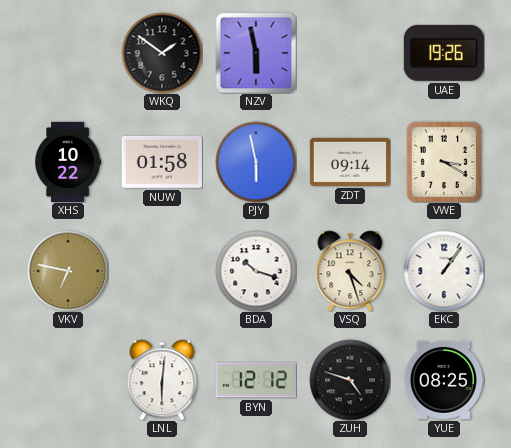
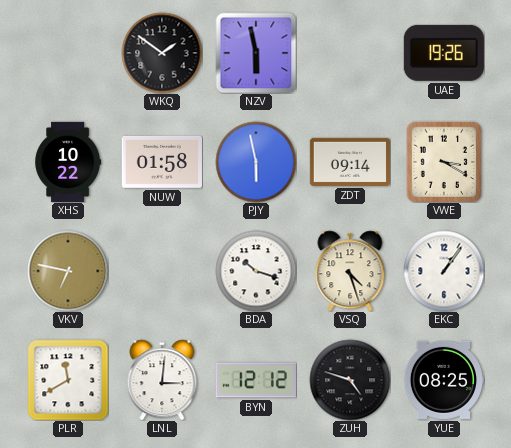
PLR: none -> 11:40 (68, 380)
LNL: 6:01 -> 3:01 (162, 380)
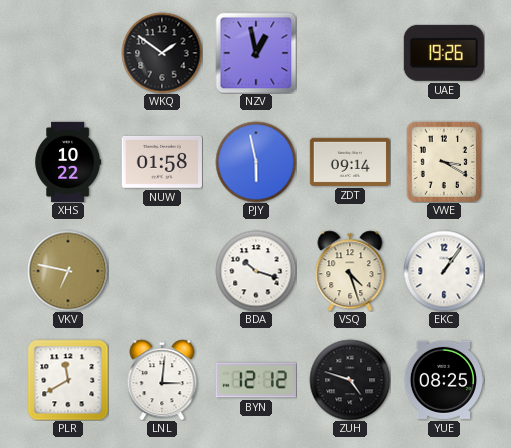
NZV: 5:58 -> 12:58 (256, 53)
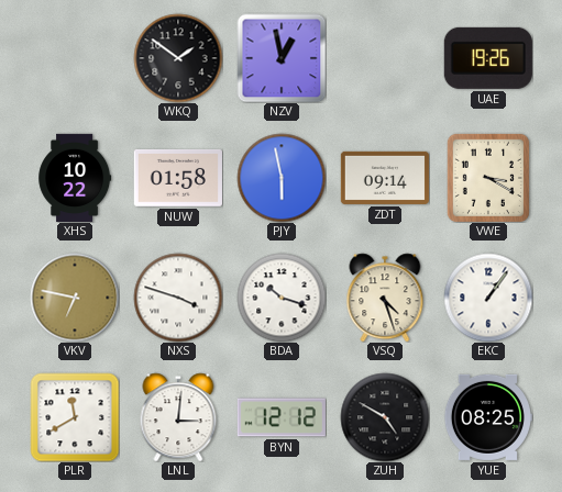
NXS: none -> 3:48 (178, 298)
ZUH: 4:48 -> 4:50 (385, 417)
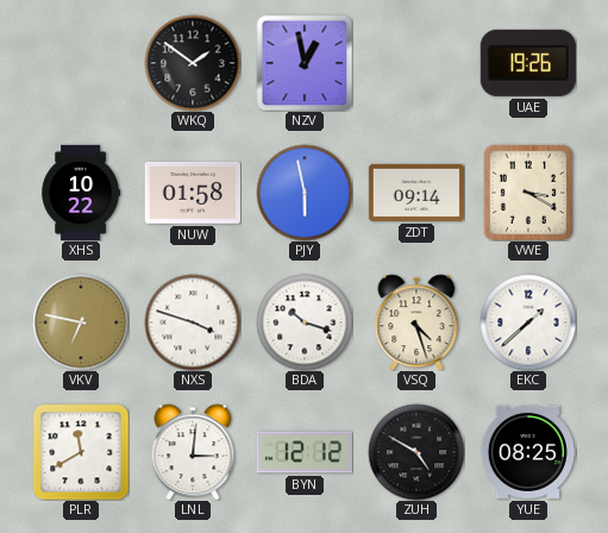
EKC: 1:06 -> 1:38 (528, 322)
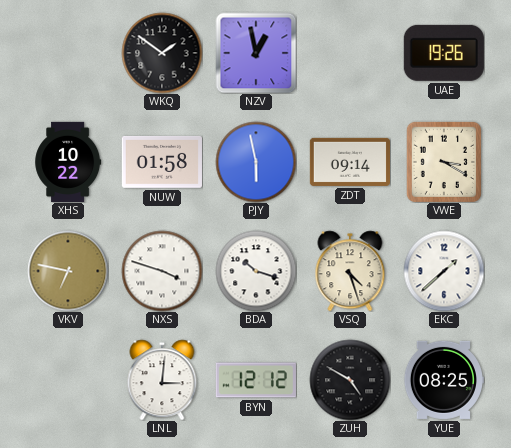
PLR: 11:40 -> none (81, 452)
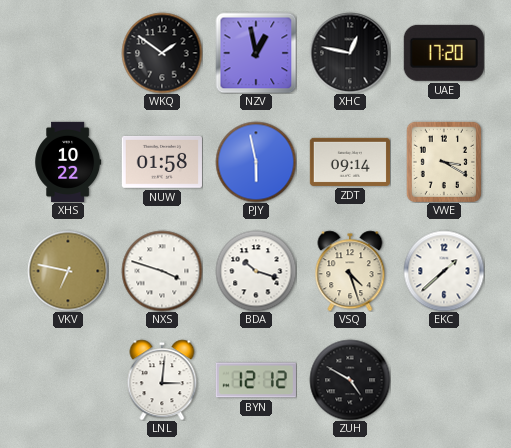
XHC: none -> 12:47 (350, 53)
UAE: 19:26 -> 17:20 (444, 53)
YUE: 08:25 -> none (444, 380)
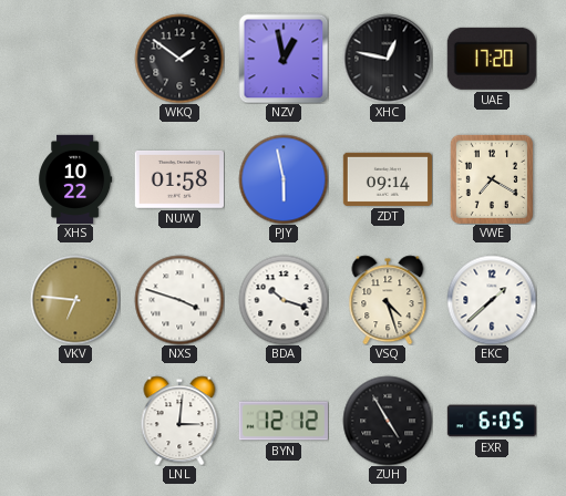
VWE: 3:20 -> 7:20 (492, 179)
VKV: 6:47 -> 6:46 (75, 300)
ZUH: 4:50 -> 4:55 (388, 421)
EXR: none -> 6:05 (492, 421)
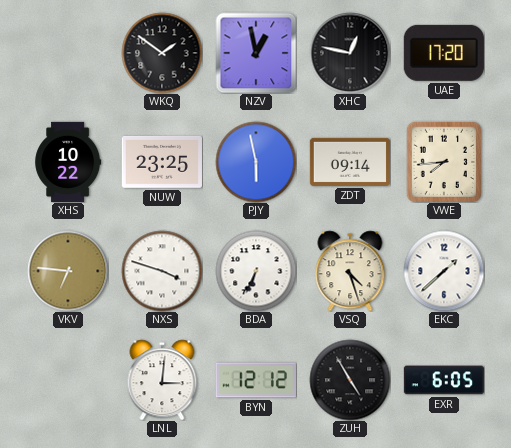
NUW: 01:58 -> 23:25 (162, 162)
VWE: 7:20 -> 7:44 (444, 162)
BDA: 10:18 -> 6:34 (256, 271)
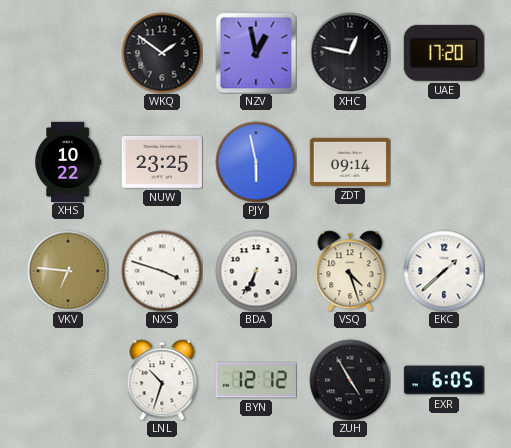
VWE: 7:44 -> none (444, 162)
LNL: 3:01 -> 10:33 (162, 380)
